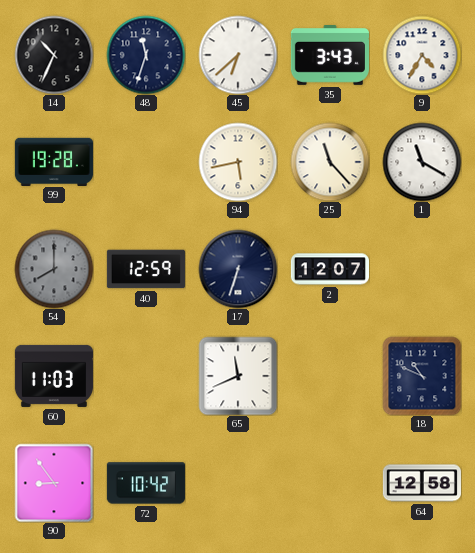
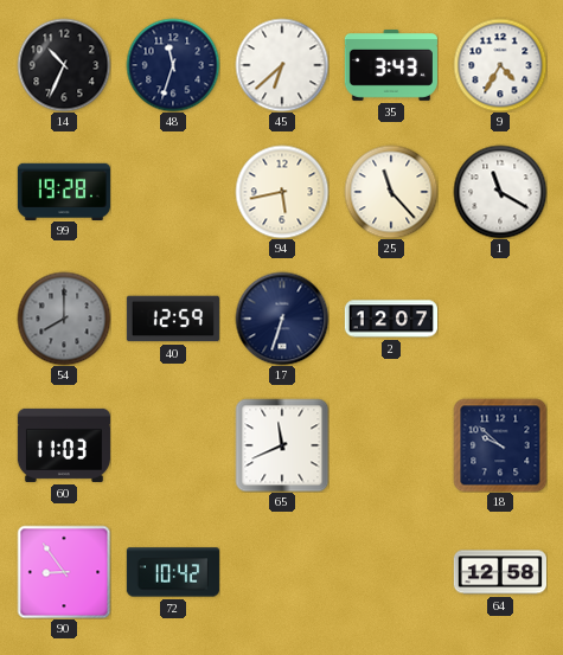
18: 10:49 -> 9:52 (500, 445)
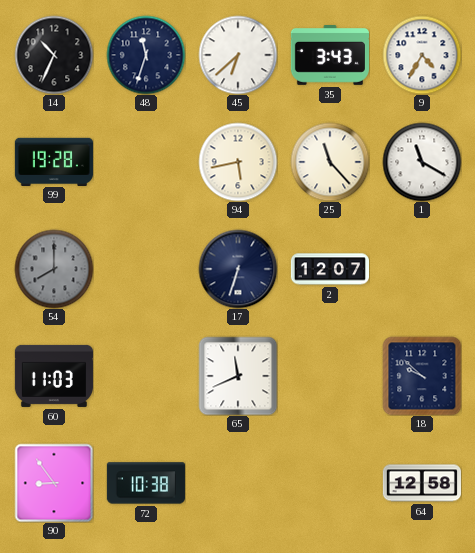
40: 12:59 -> none (173, 319)
72: 10:42 -> 10:38 (146, 483)
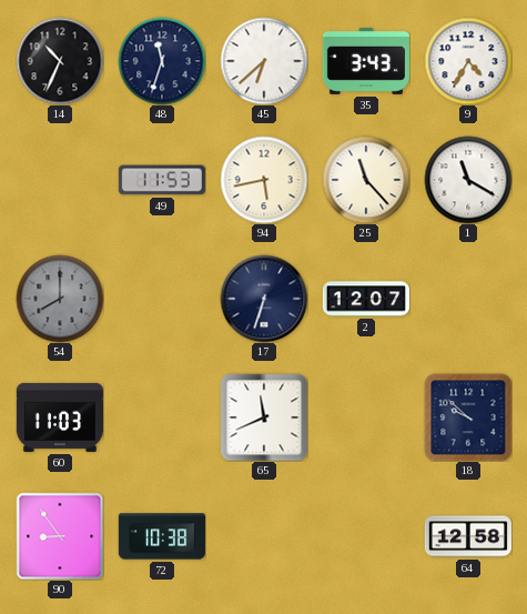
99: 19:28 -> none (54, 161)
49: none -> 11:53 (162, 180)
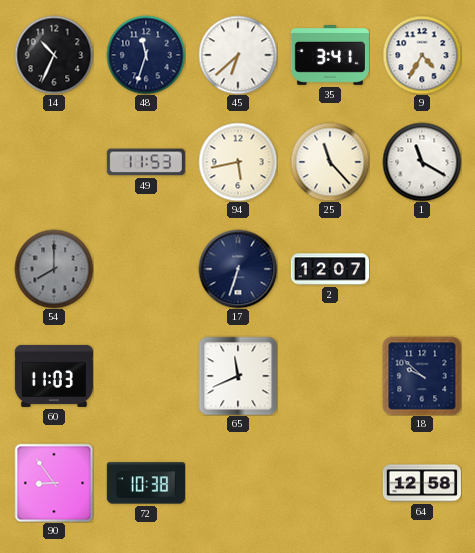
35: 3:43 -> 3:41 (330, 56)
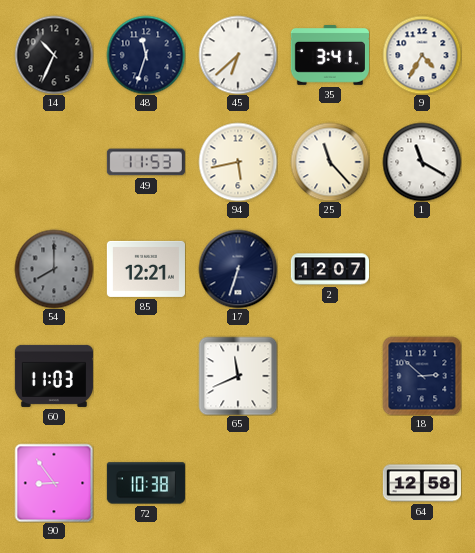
85: none -> 12:21 (146, 269)
18: 9:52 -> 2:52 (422, 376)
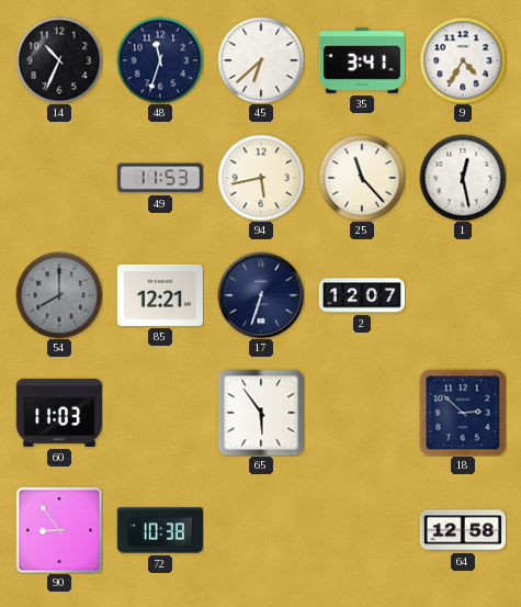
1: 11:20 -> 12:28 (463, 178)
65: 11:41 -> 5:54 (261, 413)
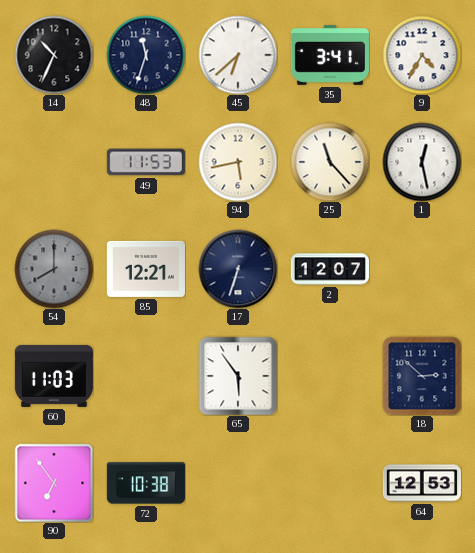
90: 8:54 -> 6:54 (54, 483)
64: 12:58 -> 12:53 (422, 483)
